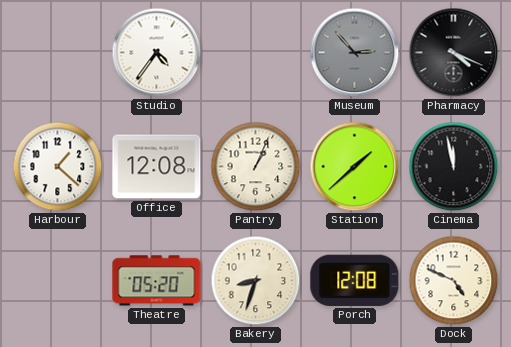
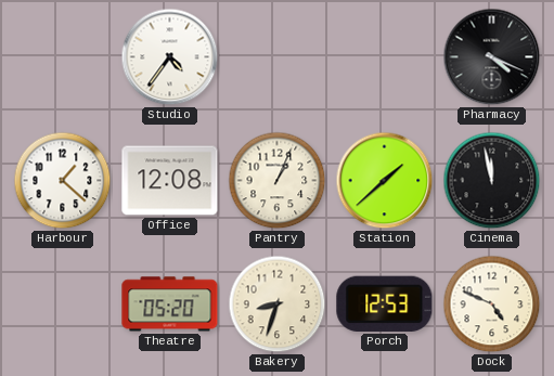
Museum: 2:53 -> none (355, 53)
Porch: 12:08 -> 12:53 (385, 303)
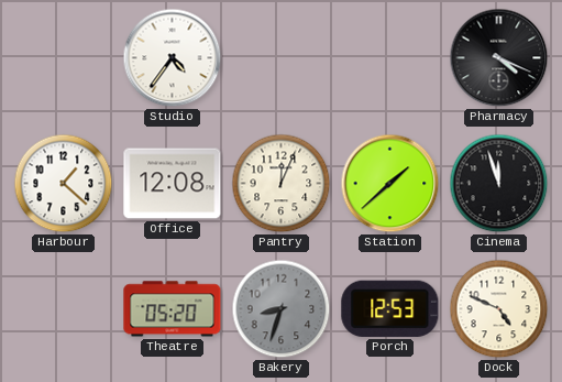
Pantry: 1:04 -> 12:04 (282, 184)
Cinema: 11:58 -> 11:57 (499, 184)
Bakery dial: cream -> grey (282, 309)
